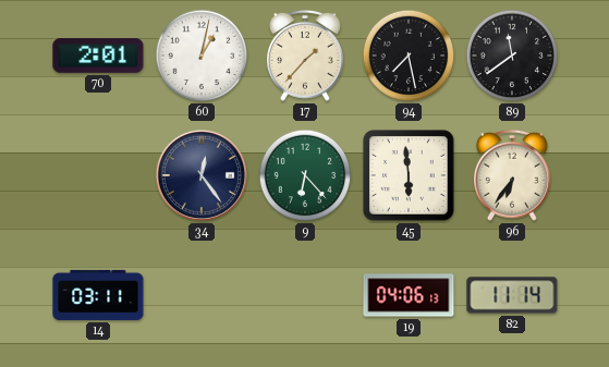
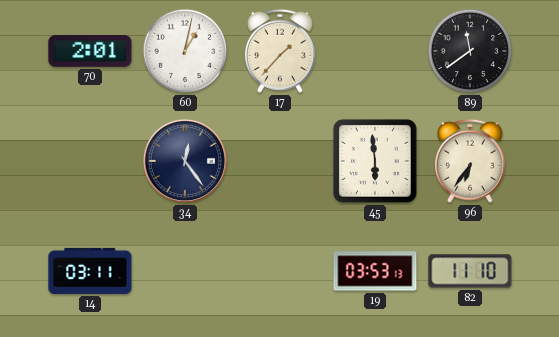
94: 7:28 -> none (409, 56)
9: 6:23 -> none (305, 175)
19: 04:06 -> 03:53 (375, 271)
82: 11:14 -> 11:10 (470, 271)
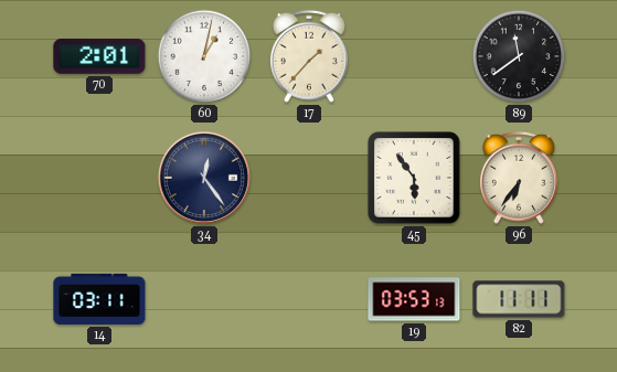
45: 5:59 -> 5:54 (414, 178)
82: 11:10 -> 11:11 (519, 299)
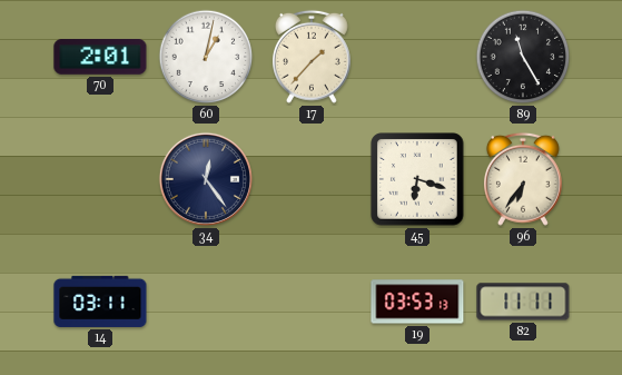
89: 11:39 -> 11:25 (523, 57)
45: 5:54 -> 6:18 (417, 179)
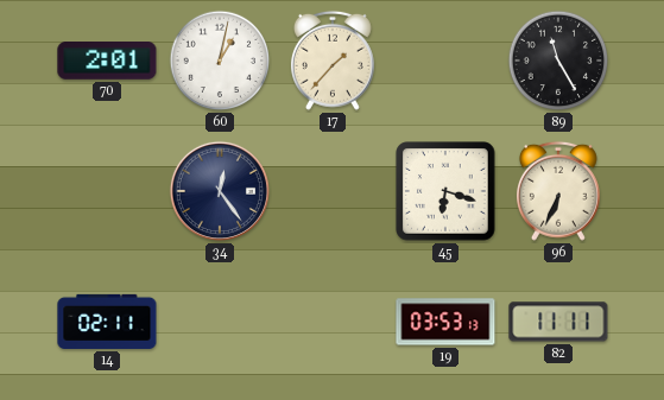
96: 6:36 -> 6:34 (558, 191)
14: 03:11 -> 02:11 (107, 322)
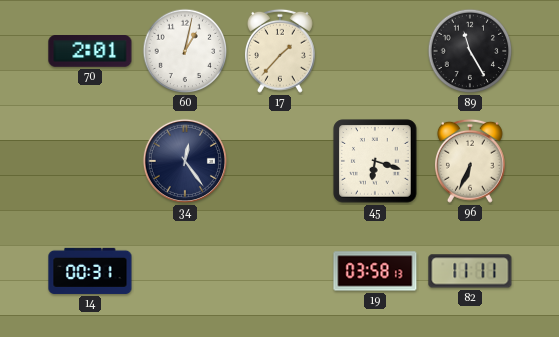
14: 02:11 -> 00:31 (90, 271)
19: 03:53 -> 03:58 (375, 271)
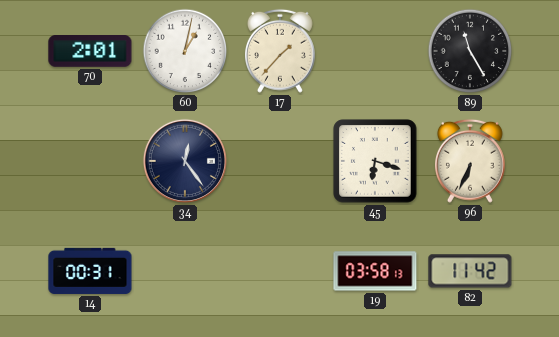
82: 11:11 -> 11:42 (470, 271)
